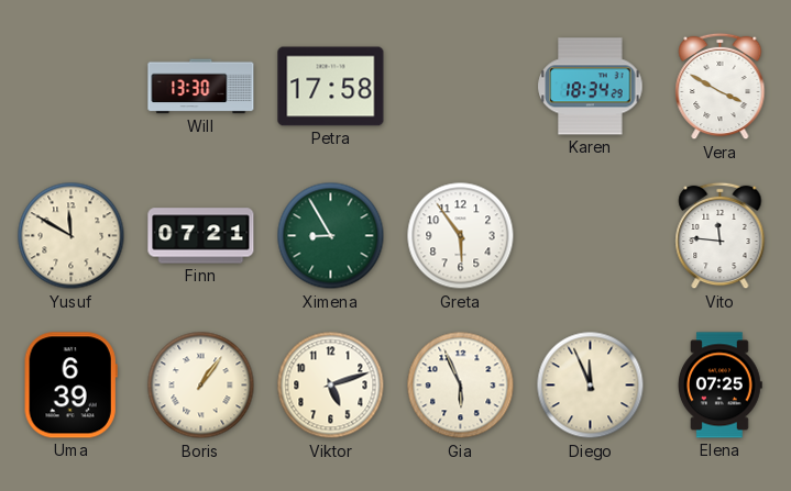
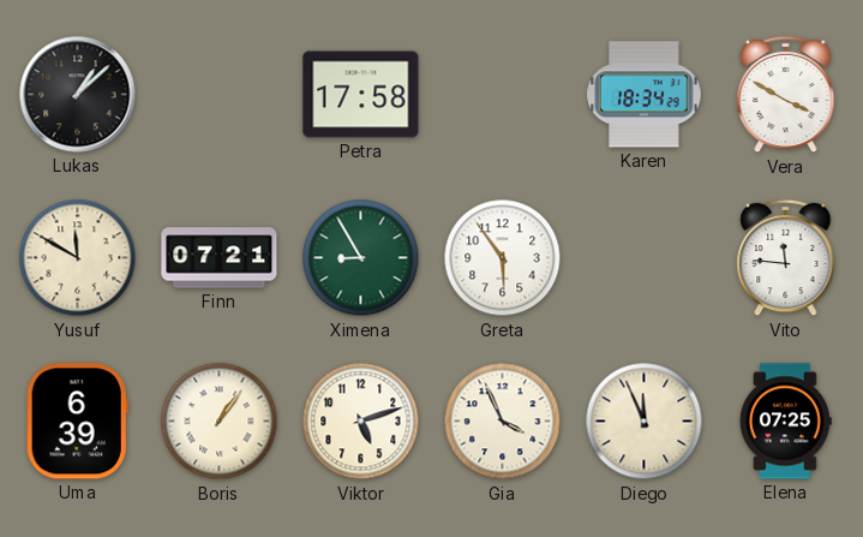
Lukas: none -> 1:08 (78, 95)
Will: 13:30 -> none (201, 87)
Gia: 5:56 -> 3:56 (503, 422)
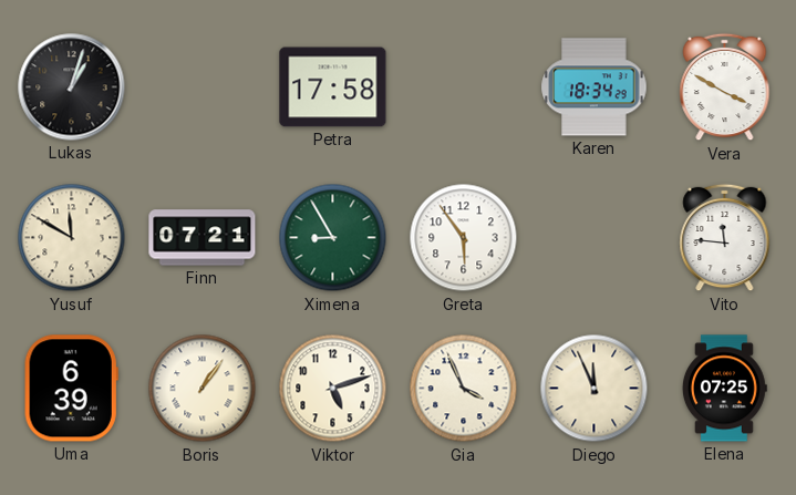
Lukas: 1:08 -> 1:03 (72, 87)
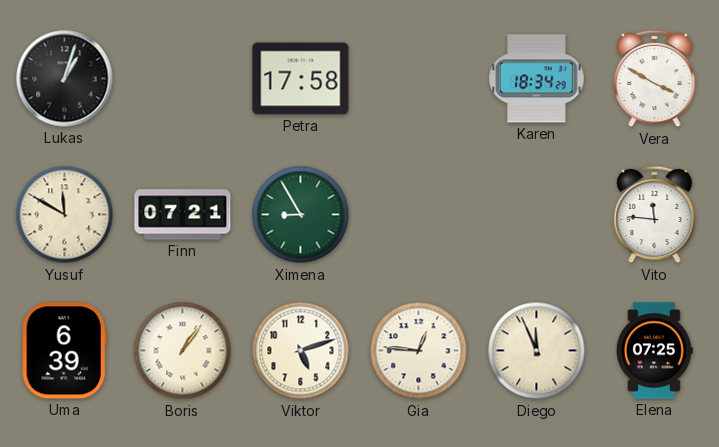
Greta: 5:54 -> none (464, 238)
Gia: 3:56 -> 12:46 (419, 351)
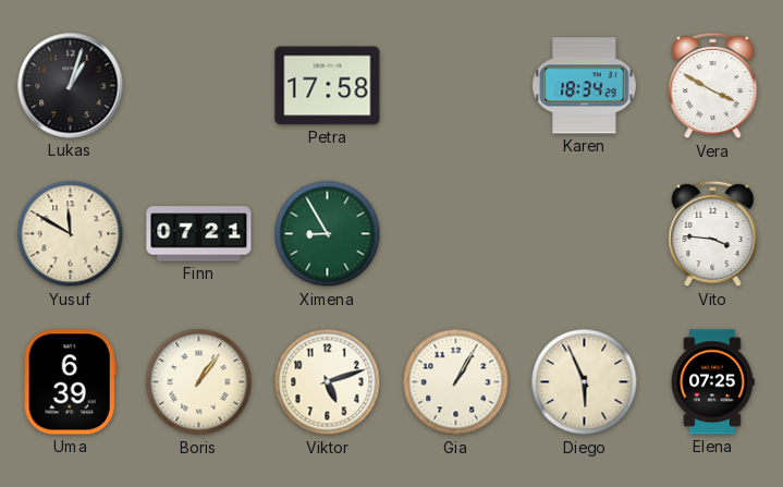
Vito: 11:46 -> 3:46 (713, 234)
Gia: 12:46 -> 1:05 (456, 382)
Diego: 11:56 -> 5:56 (585, 382)
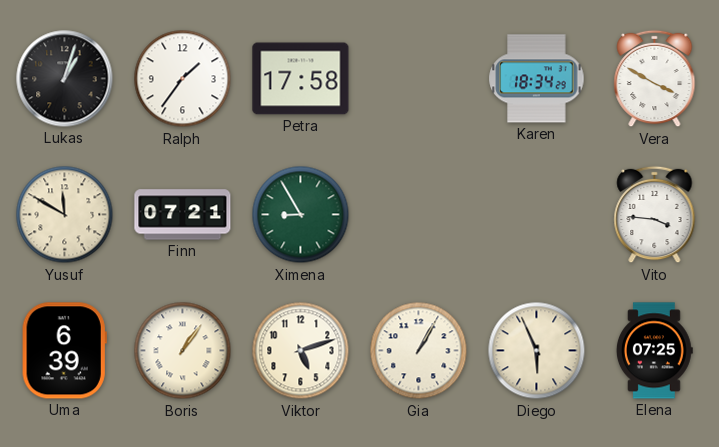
Ralph: none -> 1:36 (183, 79)
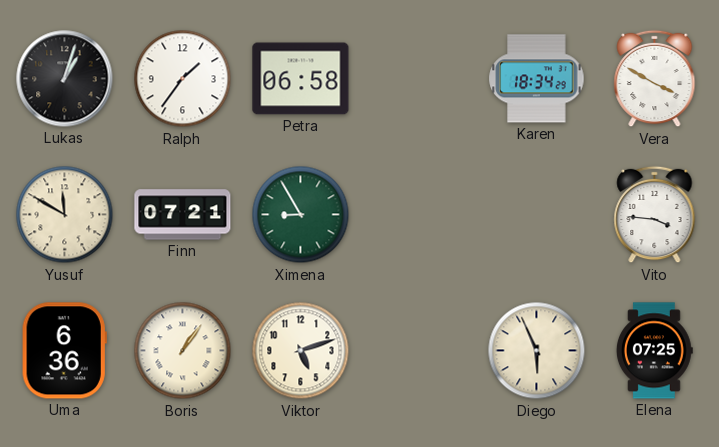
Petra: 17:58 -> 06:58 (301, 79)
Uma: 6:39 -> 6:36 (64, 351)
Gia: 1:05 -> none (419, 351)
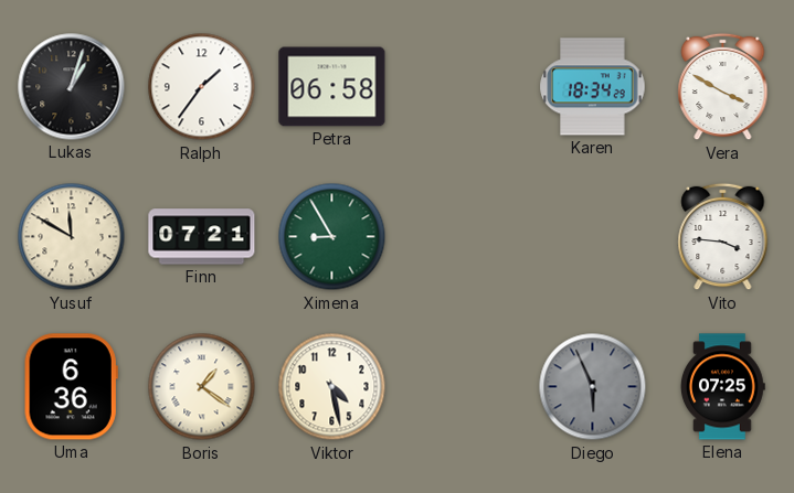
Boris: 1:06 -> 1:21 (202, 387)
Viktor: 5:12 -> 4:28 (332, 387)
Diego dial: cream -> grey (593, 387)
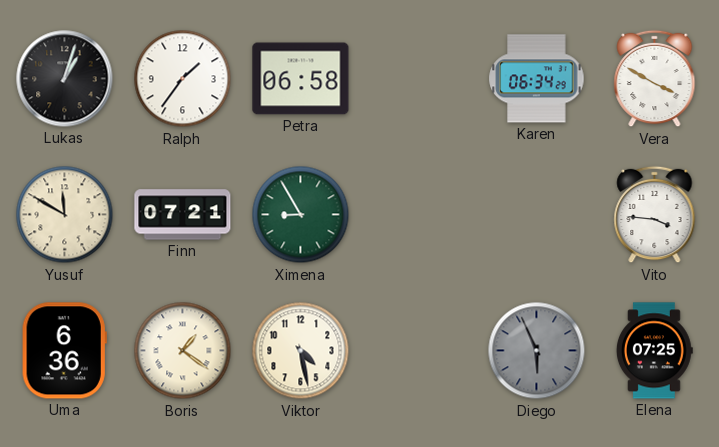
Karen: 18:34 -> 06:34 (537, 79)
